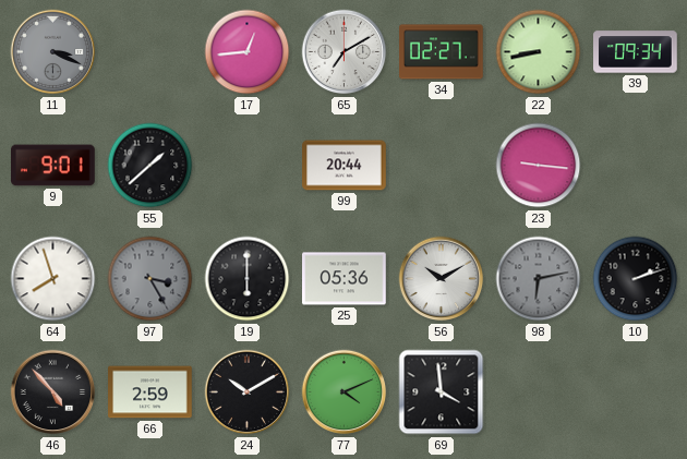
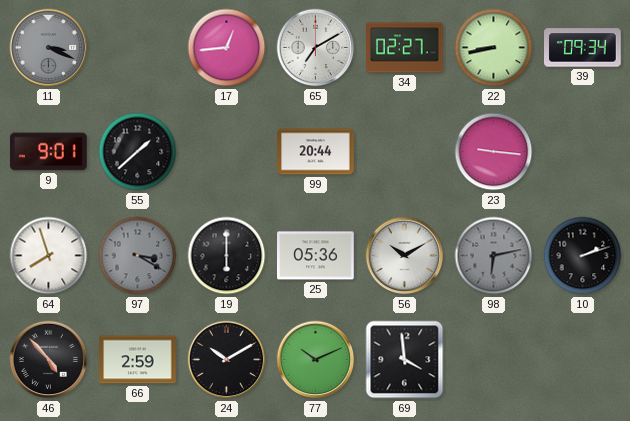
97: 3:25 -> 3:20 (138, 256)
77: 4:11 -> 10:11 (316, 360)
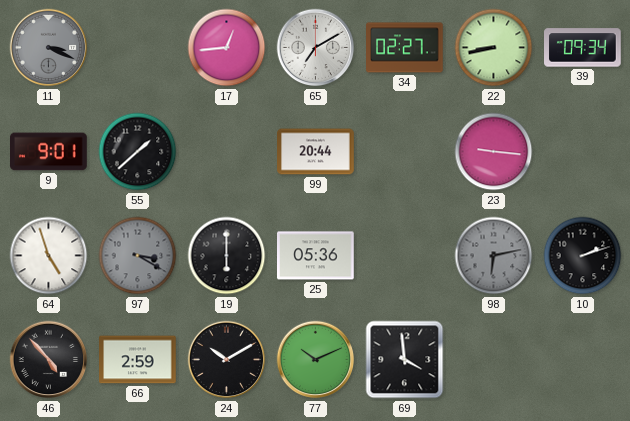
64: 7:57 -> 4:57 (49, 256)
56: 10:10 -> none (405, 256)
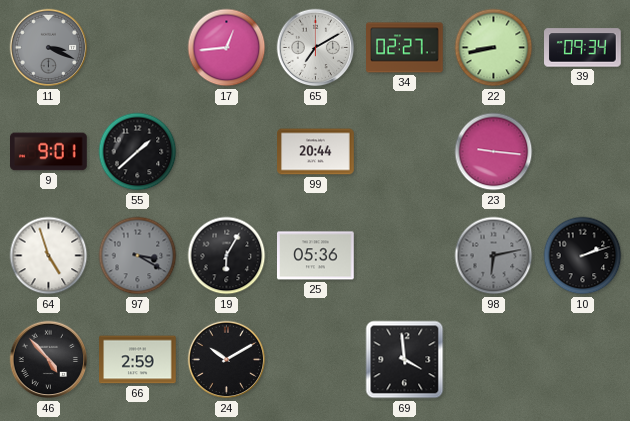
19: 6:00 -> 6:05 (227, 256)
77: 10:11 -> none (316, 360)
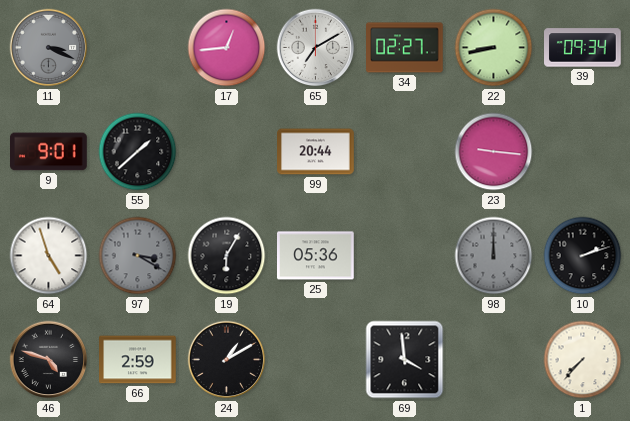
98: 6:13 -> 12:00 (494, 256)
46: 4:53 -> 4:48 (49, 360)
24: 10:10 -> 1:10 (227, 360)
1: none -> 7:37 (583, 360)
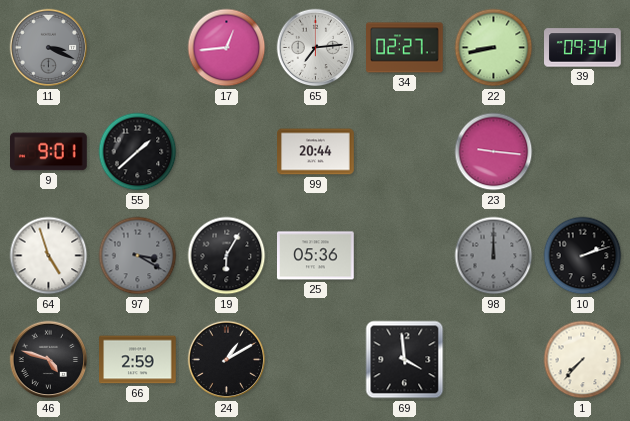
65: 7:10 -> 7:14 (316, 48)
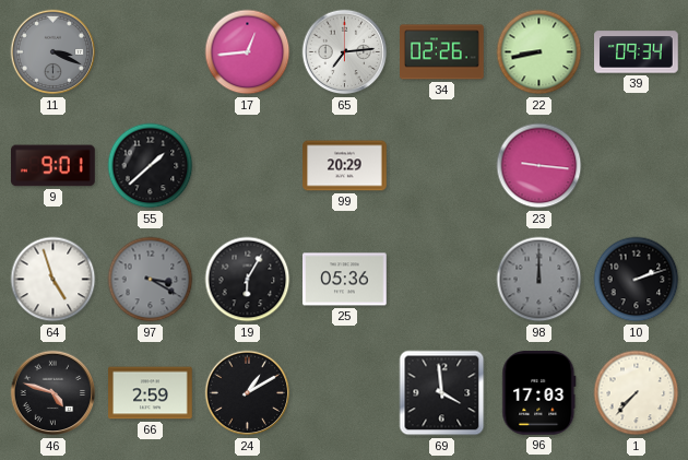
34: 02:27 -> 02:26 (442, 52)
99: 20:44 -> 20:29 (345, 166)
96: none -> 17:03 (539, 393)
